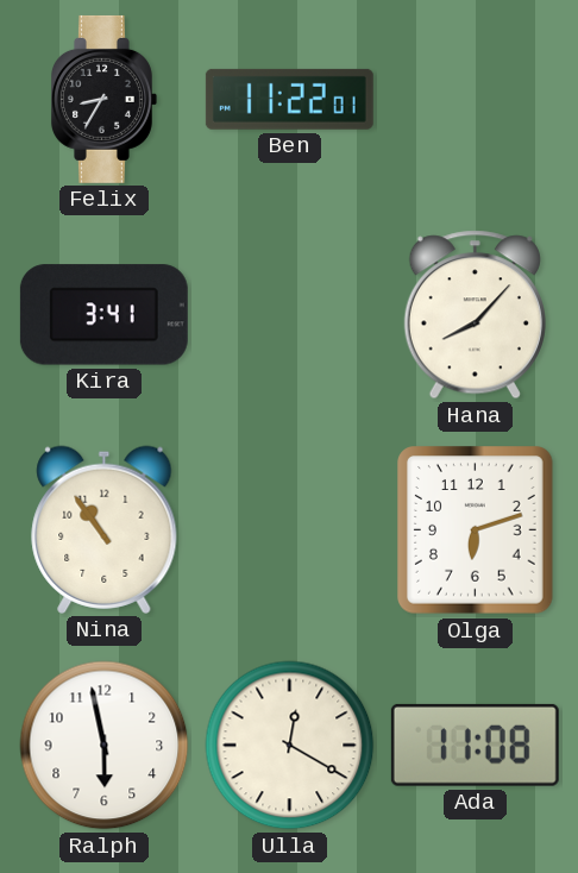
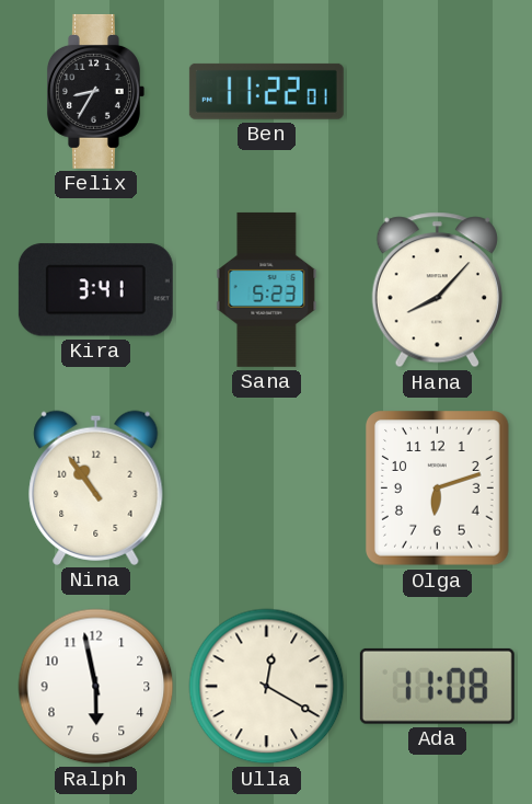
Sana: none -> 5:23 (267, 289)
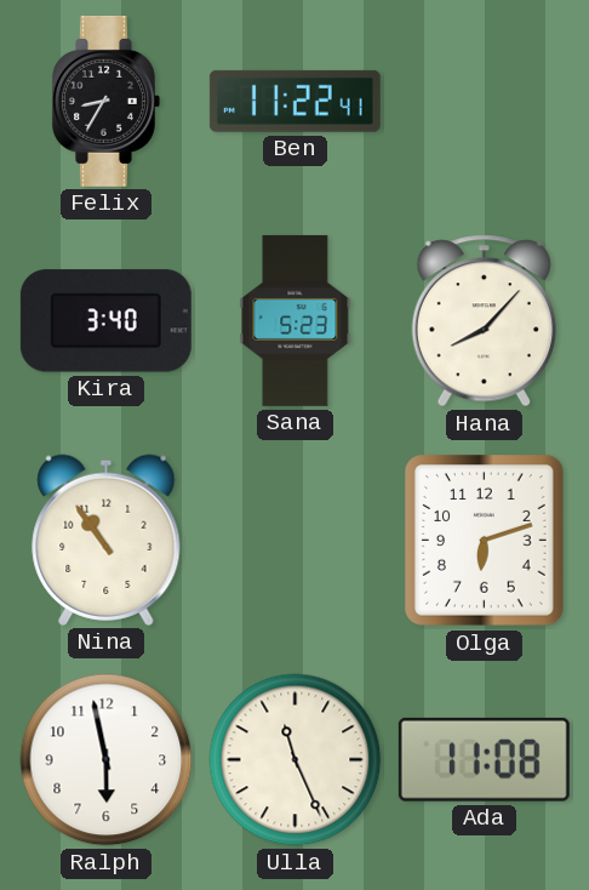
Ben: 11:22:01 -> 11:22:41 (294, 101)
Kira: 3:41 -> 3:40 (105, 321)
Ulla: 12:20 -> 11:26 (296, 760)
